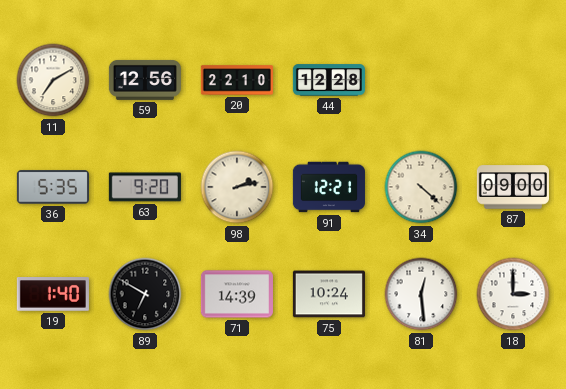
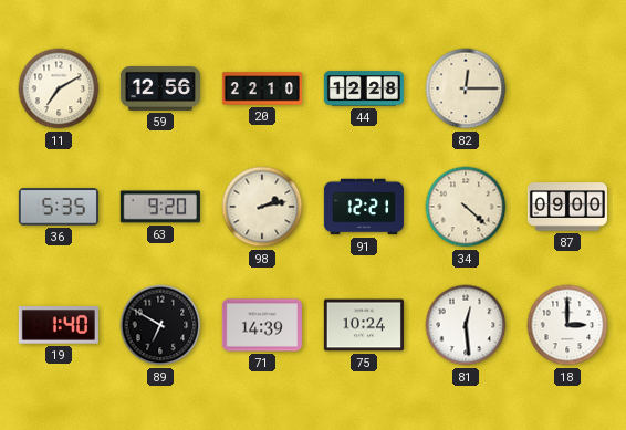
82: none -> 12:15 (466, 88)
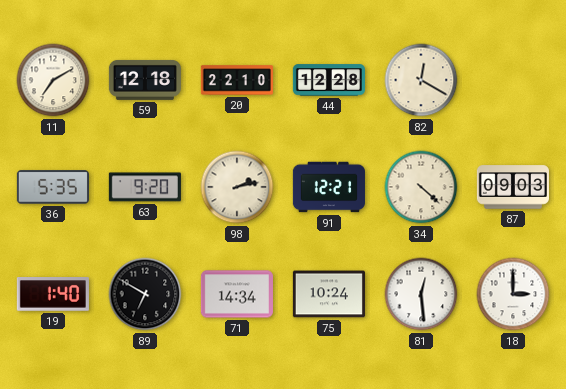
59: 12:56 -> 12:18 (145, 80)
82: 12:15 -> 12:20 (421, 80)
87: 09:00 -> 09:03 (513, 187)
71: 14:39 -> 14:34 (237, 294)
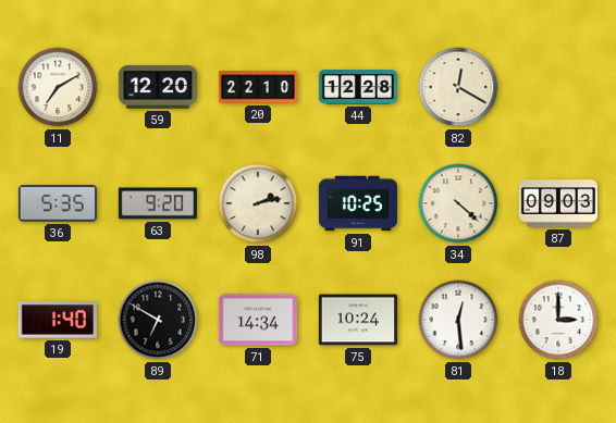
59: 12:18 -> 12:20 (158, 87)
91: 12:21 -> 10:25 (358, 203)
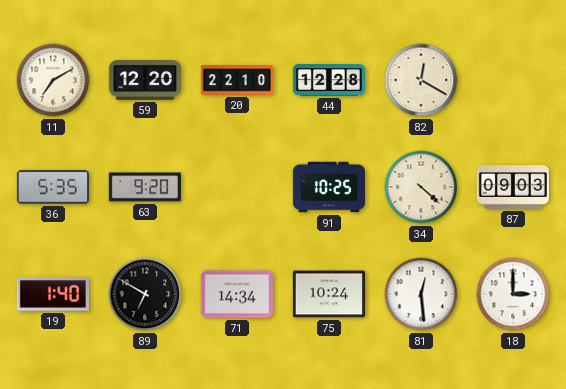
98: 2:13 -> none (258, 203)
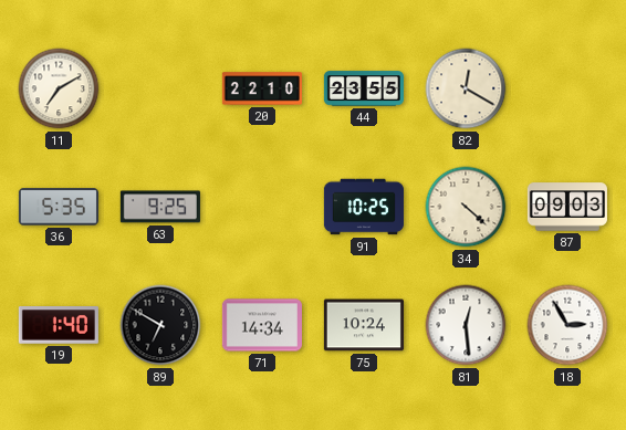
59: 12:20 -> none (145, 80)
44: 12:28 -> 23:55 (364, 88)
63: 9:20 -> 9:25 (160, 207)
18: 3:00 -> 2:55 (567, 325)
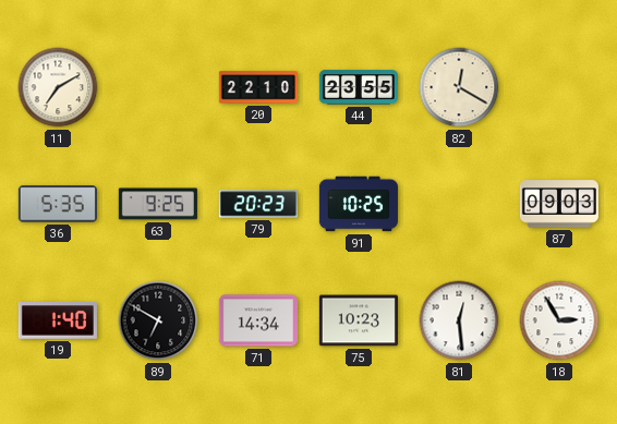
79: none -> 20:23 (258, 204)
34: 4:22 -> none (466, 207)
75: 10:24 -> 10:23 (359, 320)
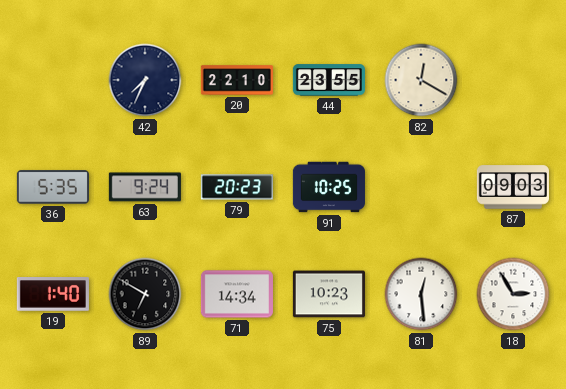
11: 7:10 -> none (58, 87)
42: none -> 7:34 (145, 80)
63: 9:25 -> 9:24 (145, 187)
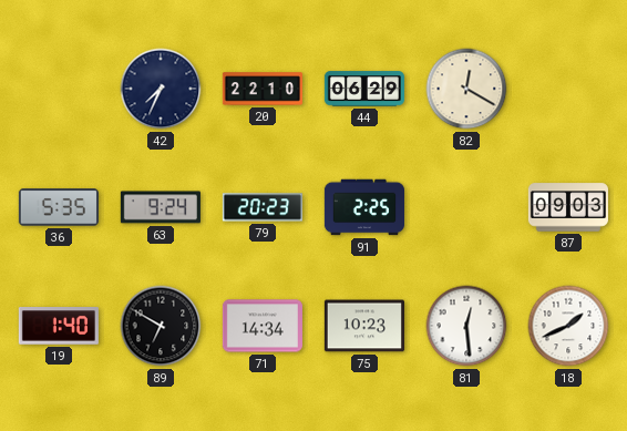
44: 23:55 -> 06:29 (364, 89)
91: 10:25 -> 2:25 (364, 207)
18: 2:55 -> 1:41 (568, 326)
